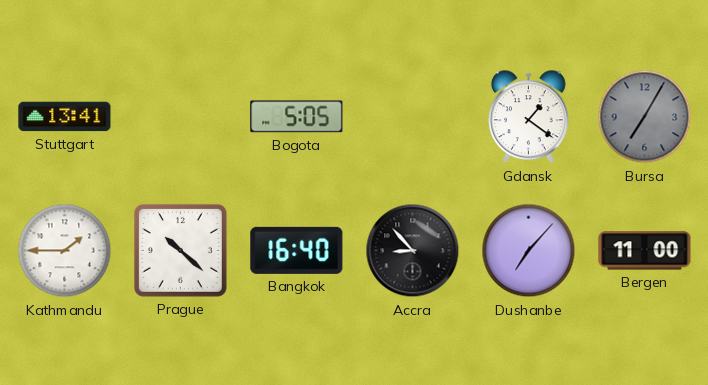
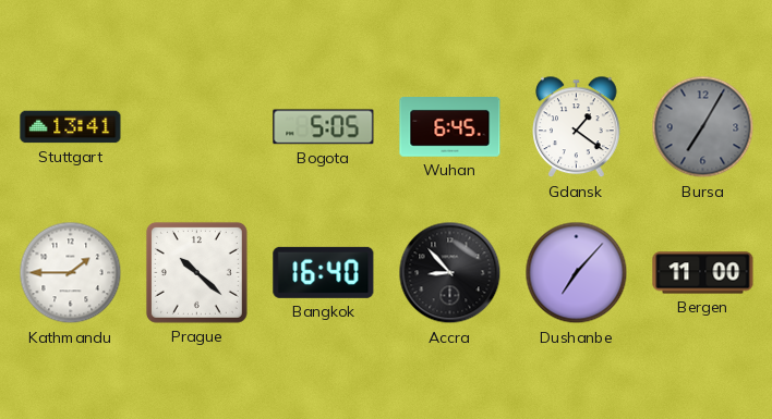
Wuhan: none -> 6:45 (450, 127)
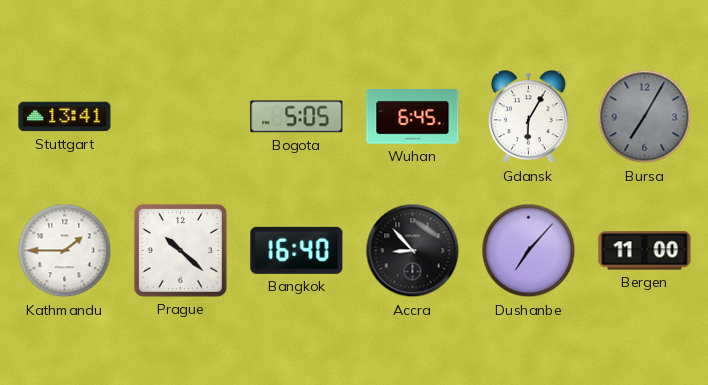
Gdansk: 1:21 -> 6:05 (529, 117)
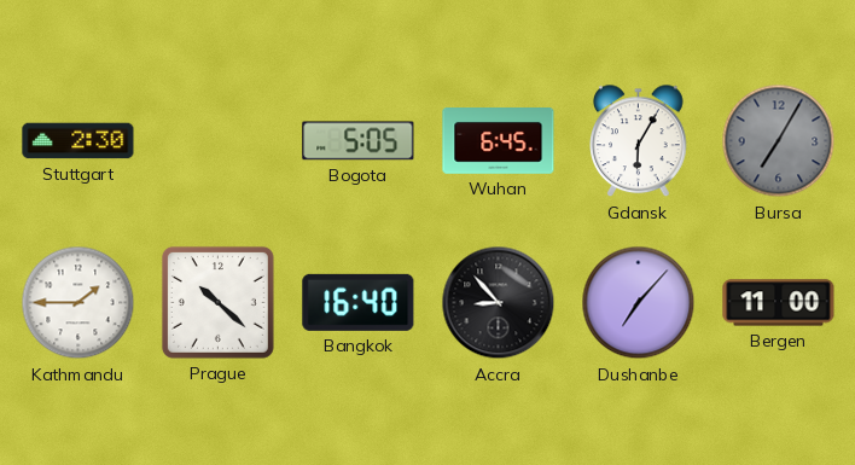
Stuttgart: 13:41 -> 2:30 (78, 141)
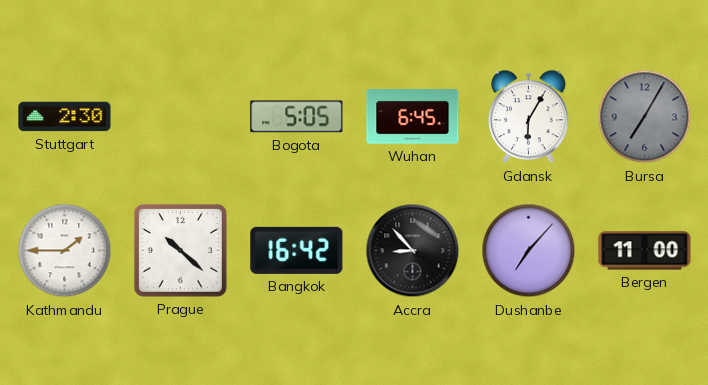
Bangkok: 16:40 -> 16:42 (297, 250)
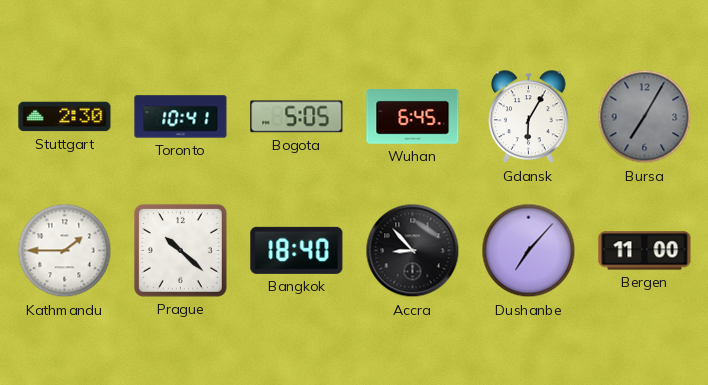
Toronto: none -> 10:41 (181, 117)
Bangkok: 16:42 -> 18:40 (297, 250)
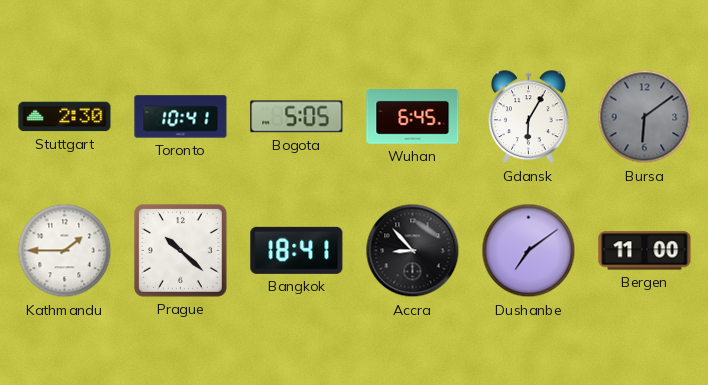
Bursa: 7:05 -> 6:09 (645, 117)
Bangkok: 18:40 -> 18:41 (297, 250)
Dushanbe: 7:07 -> 7:09 (529, 251)
